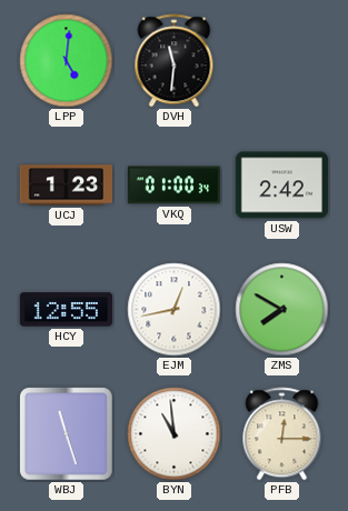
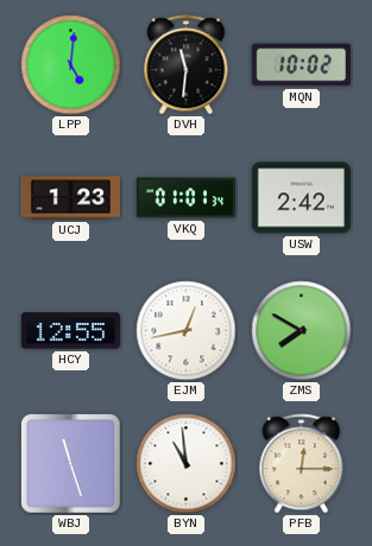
MQN: none -> 10:02 (301, 65)
VKQ: 01:00 -> 01:01 (185, 198)
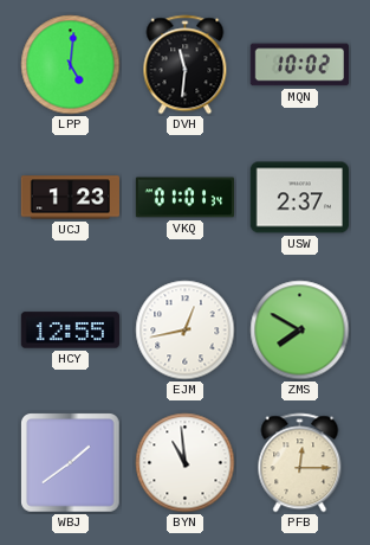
USW: 2:42 -> 2:37 (299, 198)
WBJ: 11:27 -> 1:39 (71, 463)
